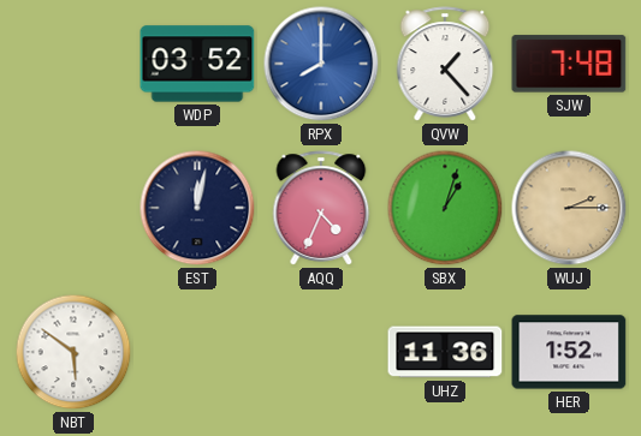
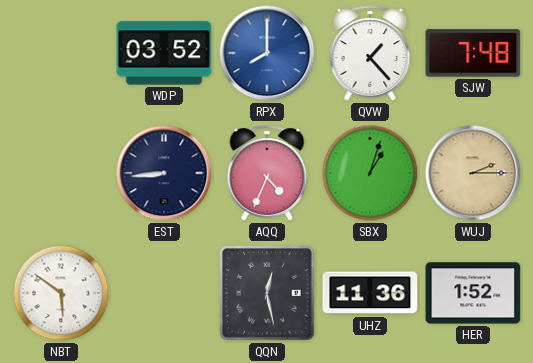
EST: 12:02 -> 8:44 (164, 173)
QQN: none -> 12:28 (267, 293)
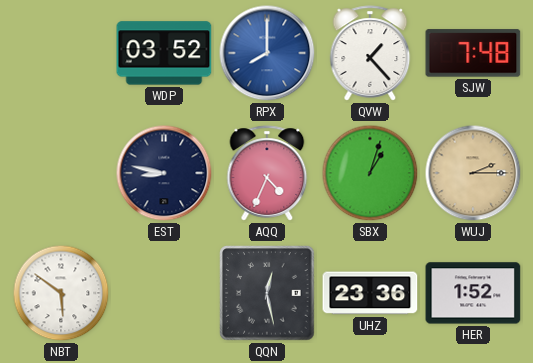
EST: 8:44 -> 8:47 (164, 173)
UHZ: 11:36 -> 23:36 (370, 293)
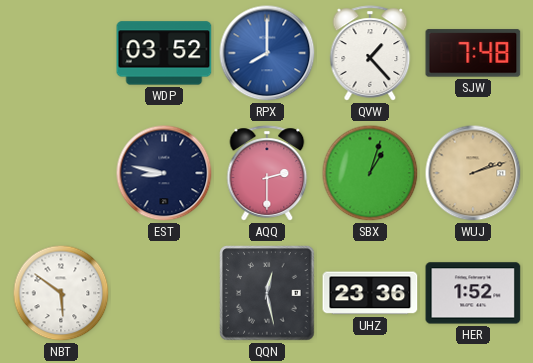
AQQ: 4:34 -> 2:30 (267, 173)
WUJ: 2:15 -> 2:12 (473, 173)
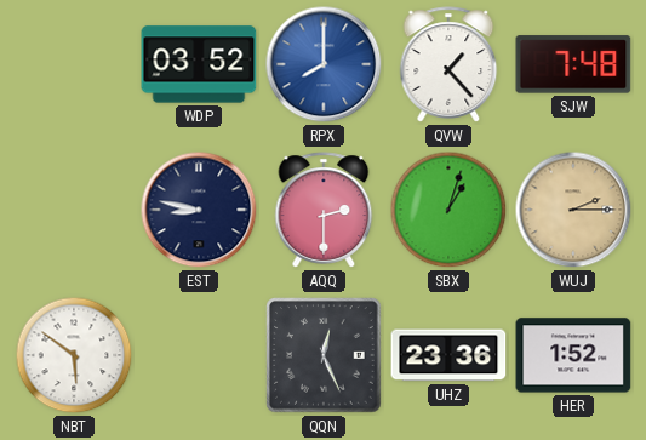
WUJ: 2:12 -> 2:15 (573, 210)
QQN: 12:28 -> 12:26 (324, 355)
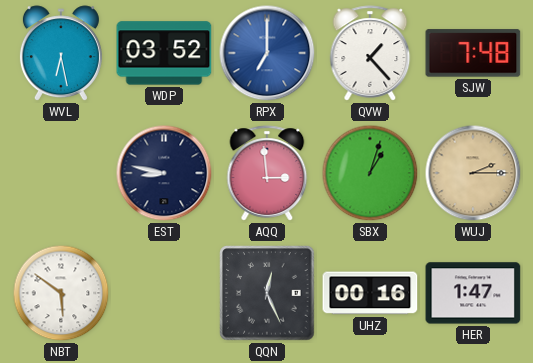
WVL: none -> 6:28 (61, 54)
RPX: 8:00 -> 7:00 (267, 53)
AQQ: 2:30 -> 2:59 (267, 173)
UHZ: 23:36 -> 00:16 (370, 293)
HER: 1:52 -> 1:47 (473, 293)
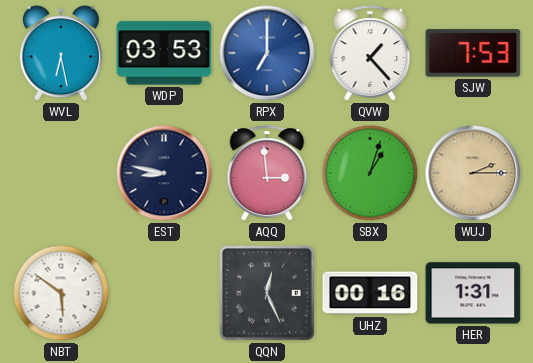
WDP: 03:52 -> 03:53 (164, 53)
SJW: 7:48 -> 7:53 (473, 53)
HER: 1:47 -> 1:31 (473, 293)
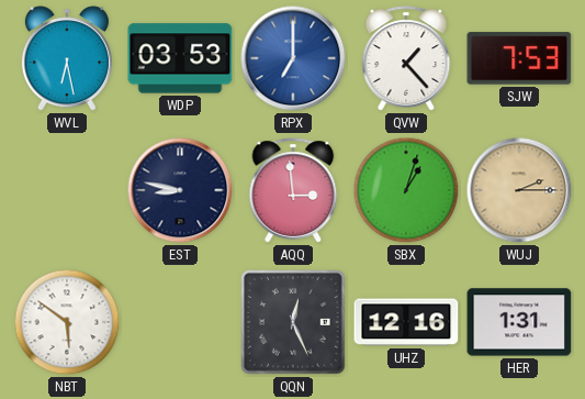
UHZ: 00:16 -> 12:16 (406, 322)
